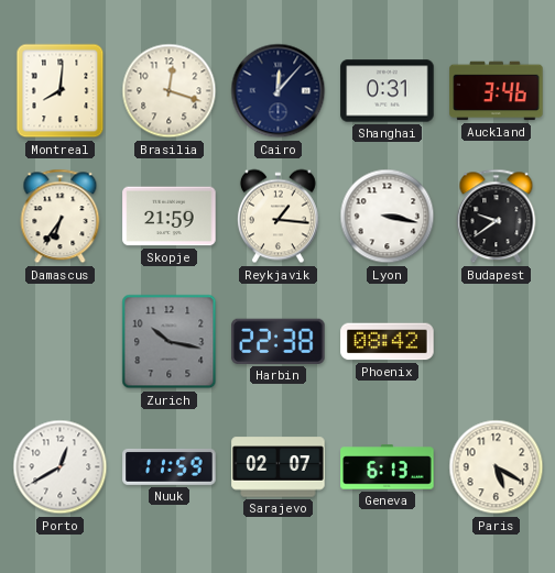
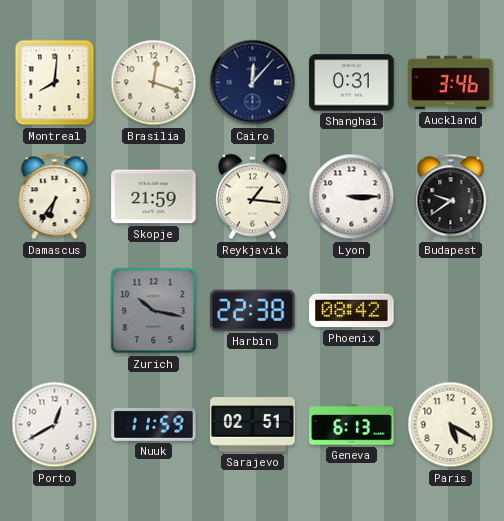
Lyon: 3:17 -> 3:15 (352, 197)
Sarajevo: 02:07 -> 02:51 (253, 425)
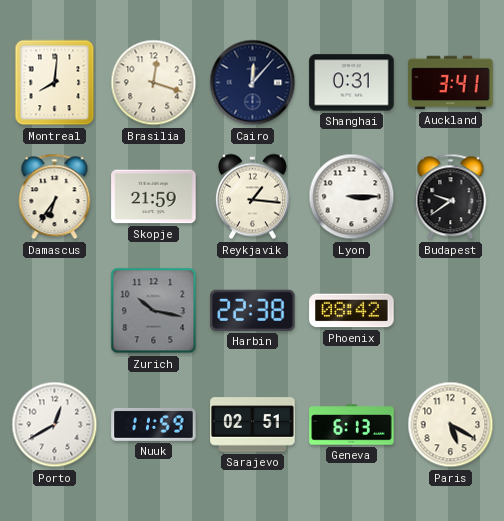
Auckland: 3:46 -> 3:41 (451, 83)
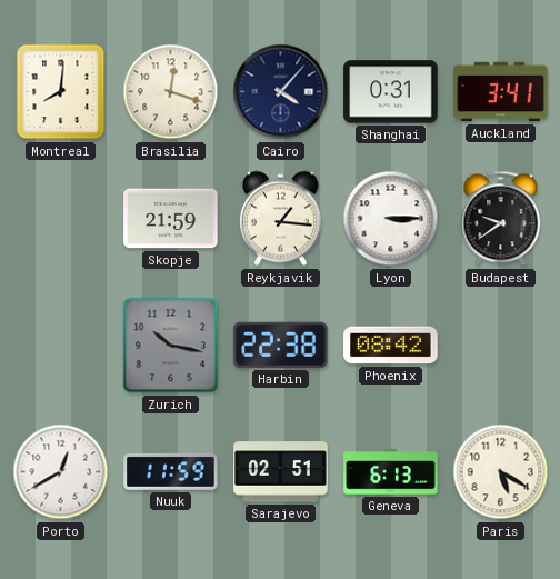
Cairo: 12:07 -> 4:07 (281, 92)
Damascus: 6:36 -> none (55, 197)
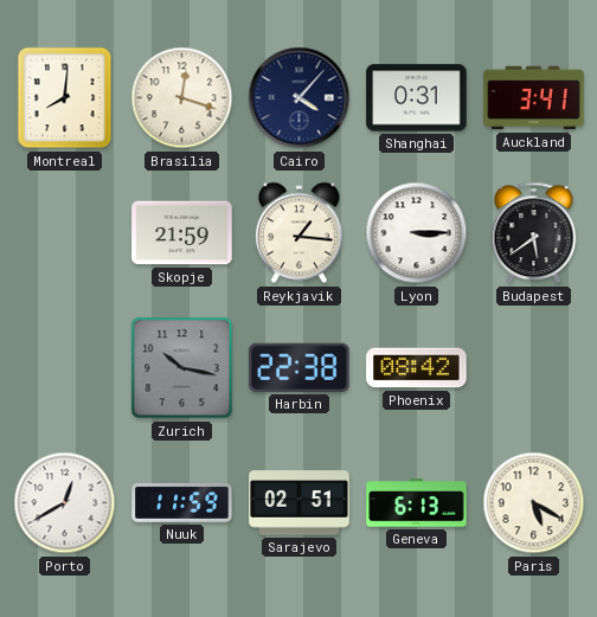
Budapest: 9:39 -> 5:39 (534, 233)
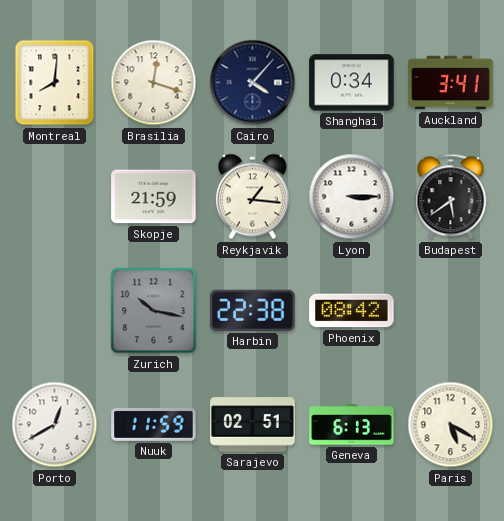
Shanghai: 0:31 -> 0:34 (352, 83)
